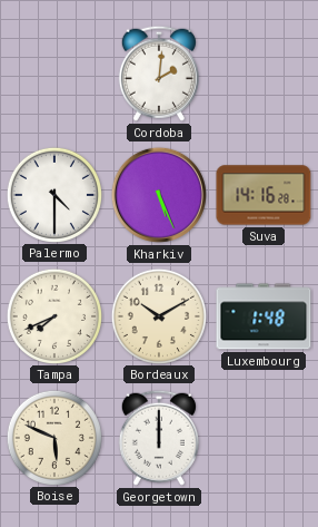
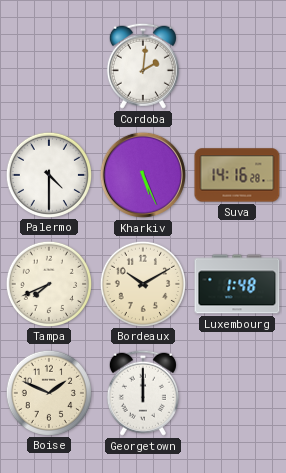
Boise: 5:49 -> 1:49 (48, 392)
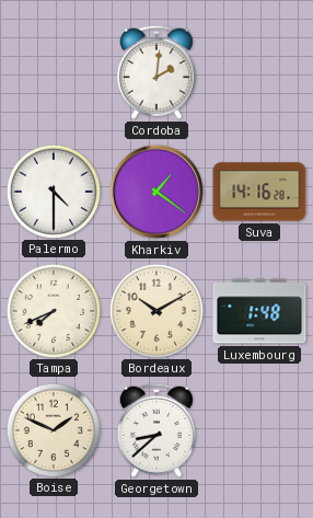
Kharkiv: 5:26 -> 1:21 (156, 192)
Georgetown: 12:00 -> 8:38 (156, 430)
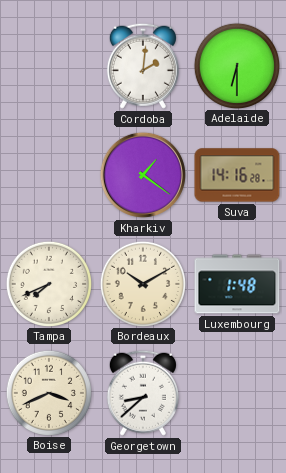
Adelaide: none -> 6:30 (236, 65)
Palermo: 4:30 -> none (53, 191)
Boise: 1:49 -> 3:41 (48, 392)
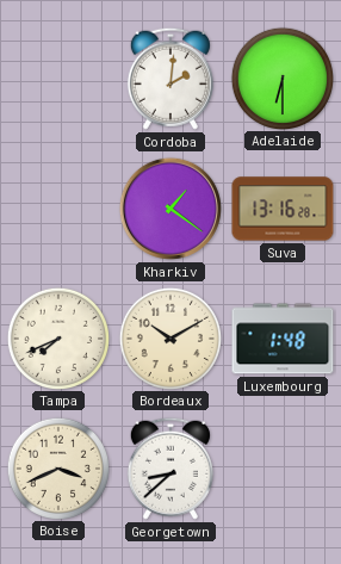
Suva: 14:16 -> 13:16 (283, 209)
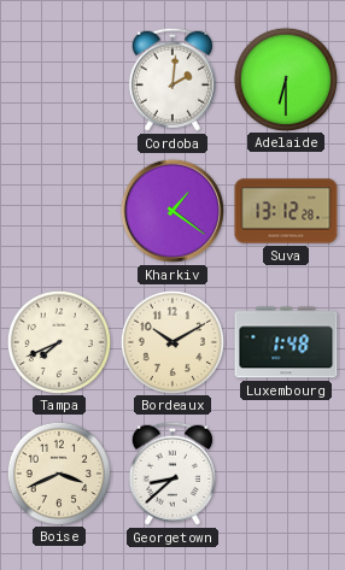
Suva: 13:16 -> 13:12 (286, 211)
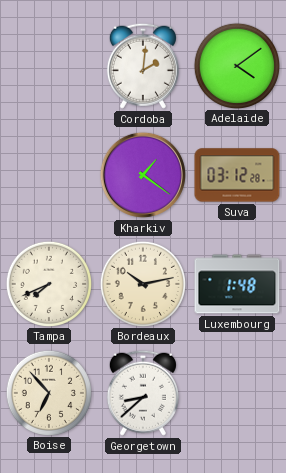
Adelaide: 6:30 -> 4:09 (236, 65)
Suva: 13:12 -> 03:12 (237, 175)
Bordeaux: 10:10 -> 10:13 (142, 283)
Boise: 3:41 -> 6:53 (48, 392)
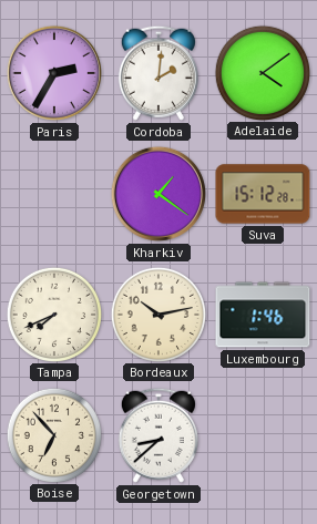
Paris: none -> 2:35 (54, 73)
Suva: 03:12 -> 15:12 (263, 194)
Luxembourg: 1:48 -> 1:46 (263, 315)
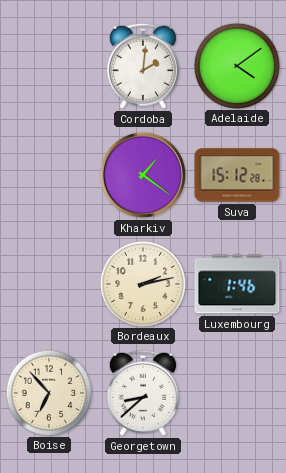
Paris: 2:35 -> none (54, 73)
Tampa: 7:41 -> none (53, 314)
Bordeaux: 10:13 -> 2:13 (142, 283)
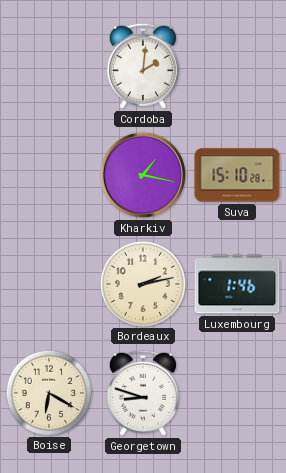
Adelaide: 4:09 -> none (236, 65)
Kharkiv: 1:21 -> 1:17 (143, 175)
Suva: 15:12 -> 15:10 (237, 175)
Boise: 6:53 -> 6:20 (48, 392)
Georgetown: 8:38 -> 8:48 (143, 393)
